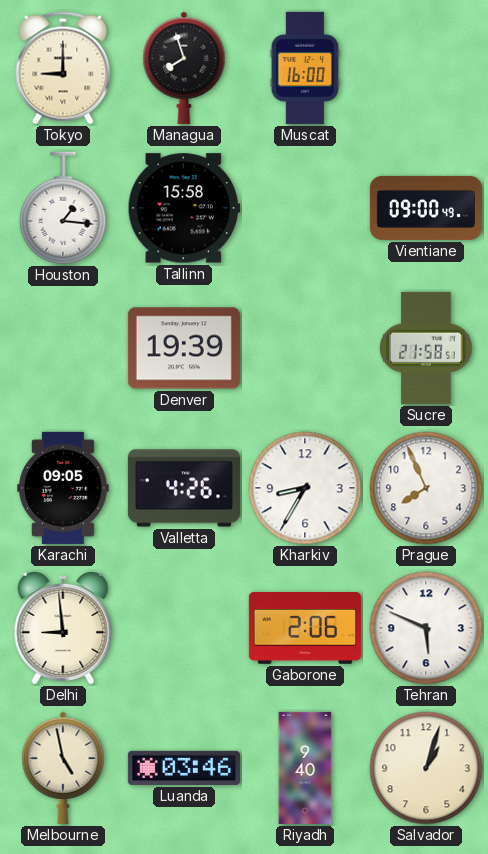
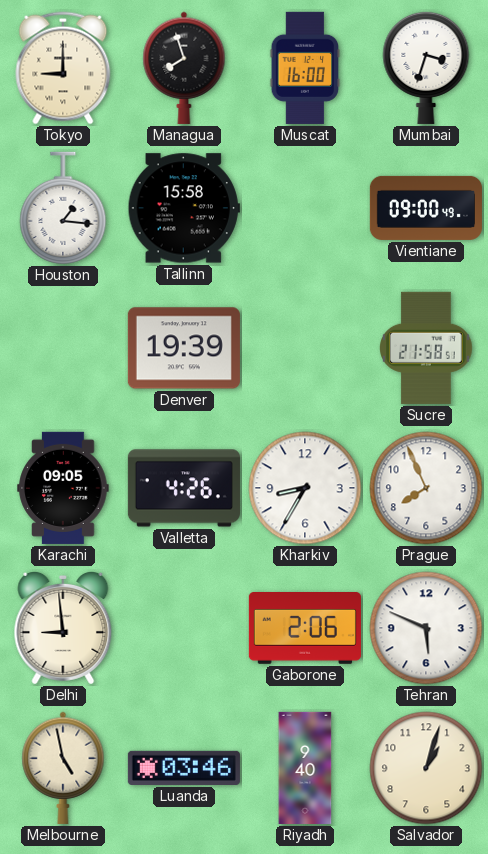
Mumbai: none -> 3:33 (426, 67)
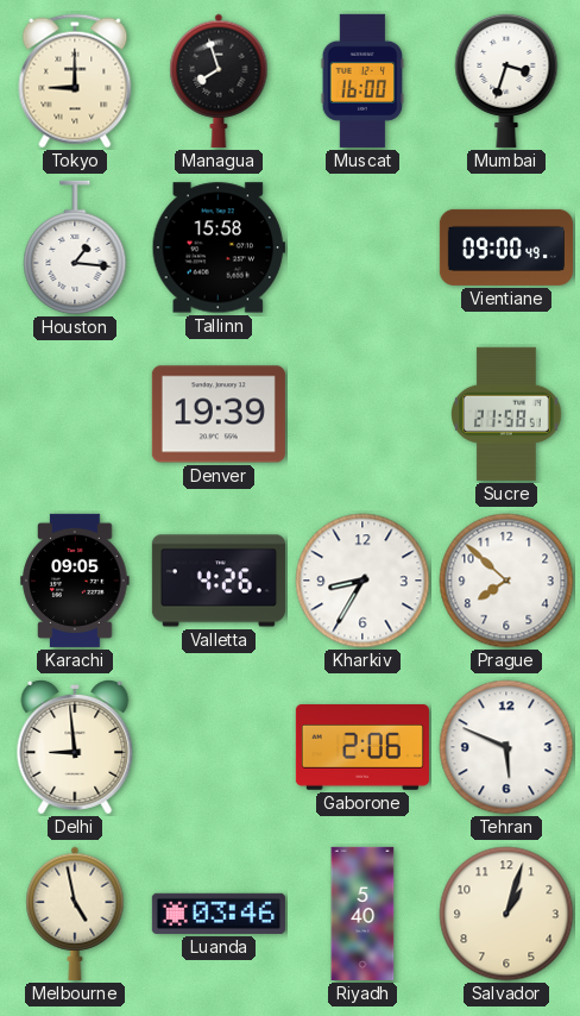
Prague: 7:56 -> 7:52 (506, 581)
Riyadh: 9:40 -> 5:40 (363, 914)
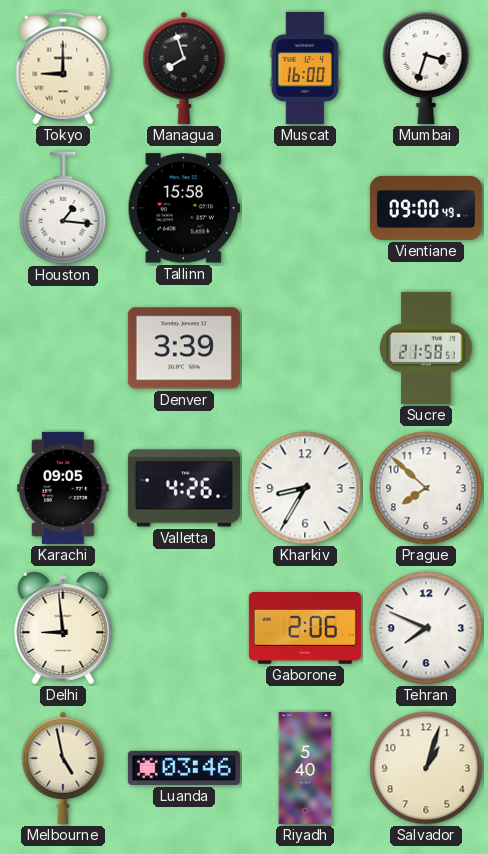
Denver: 19:39 -> 3:39 (184, 348)
Tehran: 5:49 -> 7:49 (426, 628)
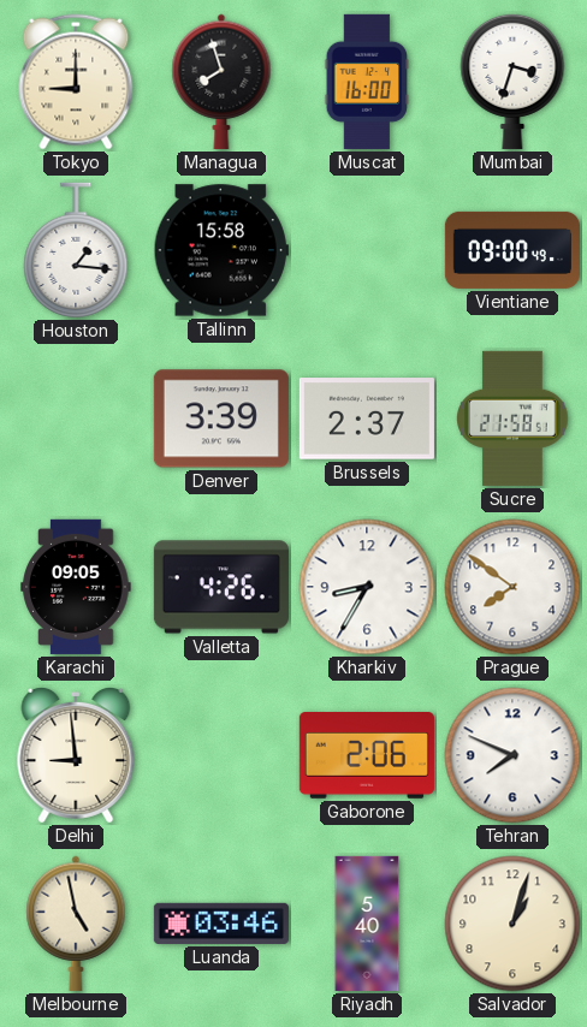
Brussels: none -> 2:37 (367, 418)
Prague: 7:52 -> 7:51 (512, 587)
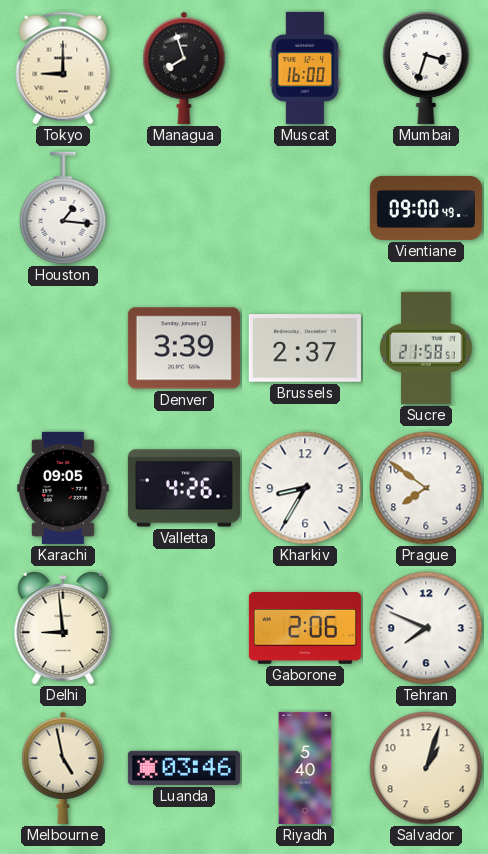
Tallinn: 15:58 -> none (221, 250)
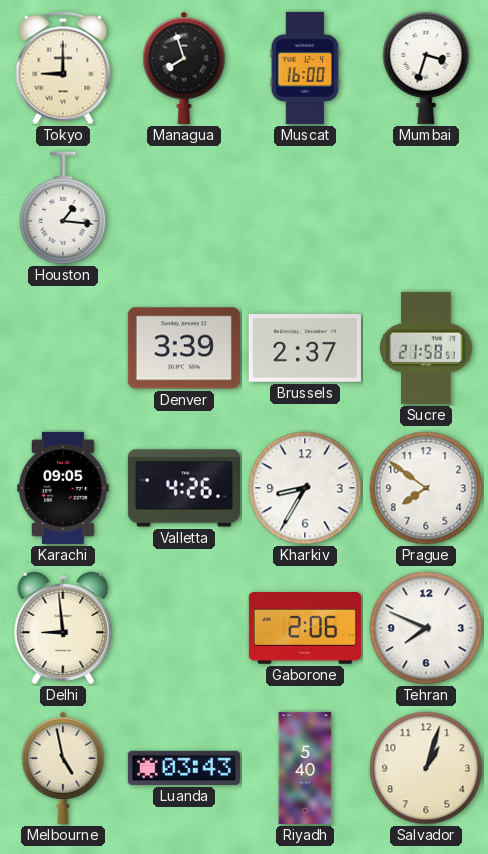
Vientiane: 09:00 -> none (426, 208)
Luanda: 03:46 -> 03:43 (184, 768)
